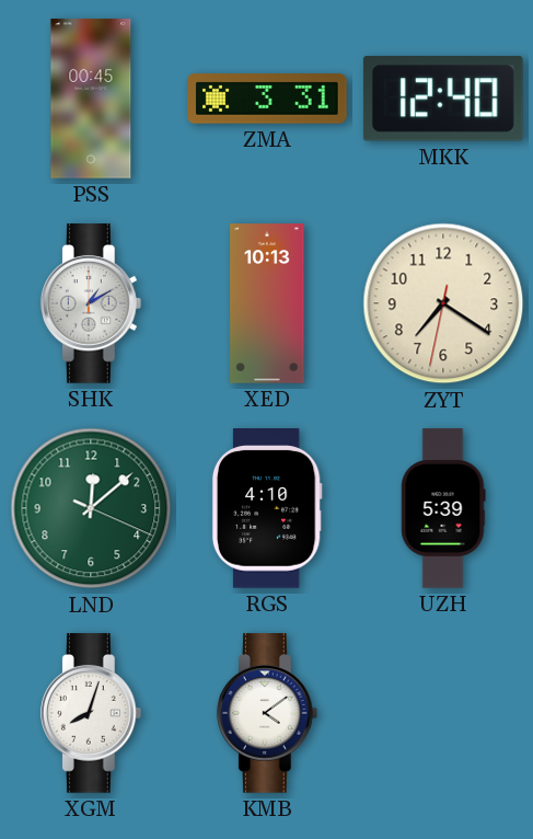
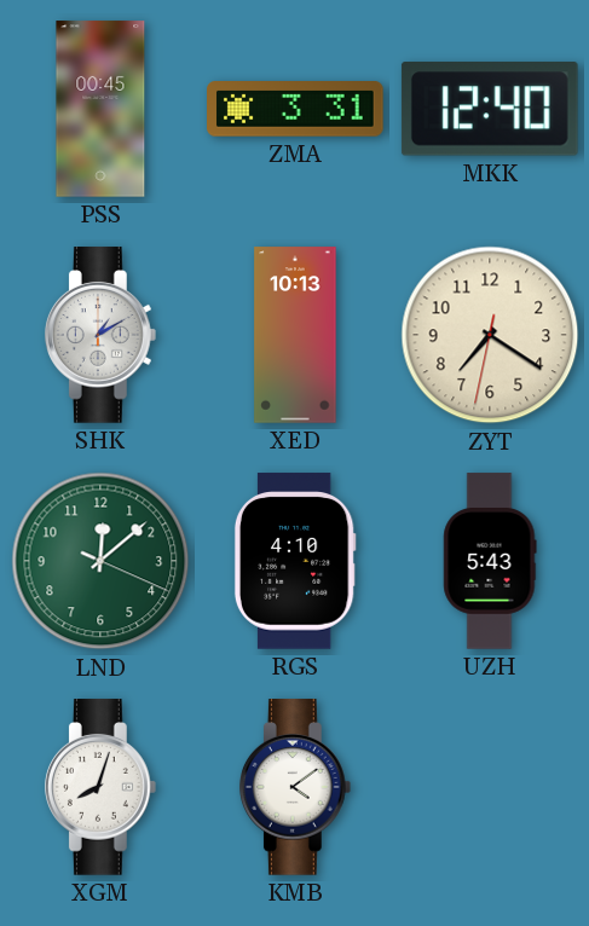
UZH: 5:39 -> 5:43 (490, 561)
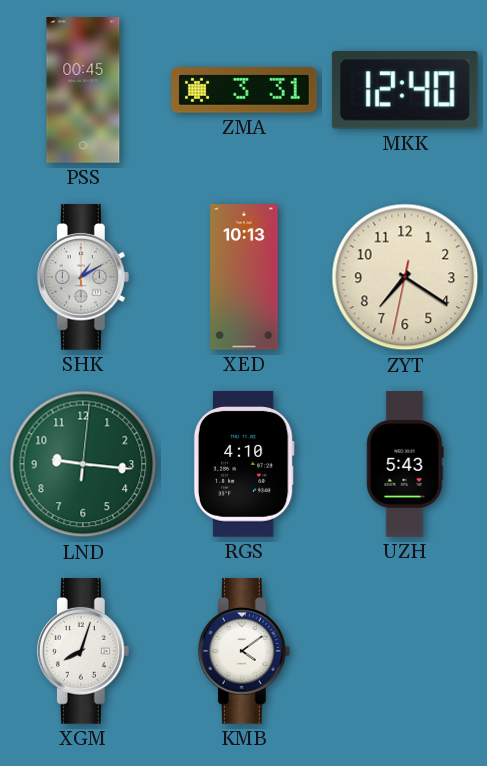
LND: 12:08 -> 9:16 (83, 464)
